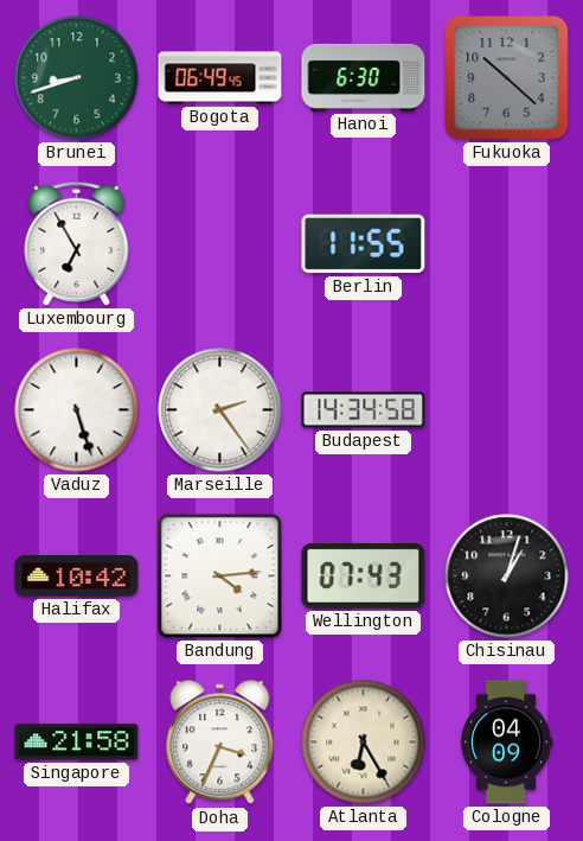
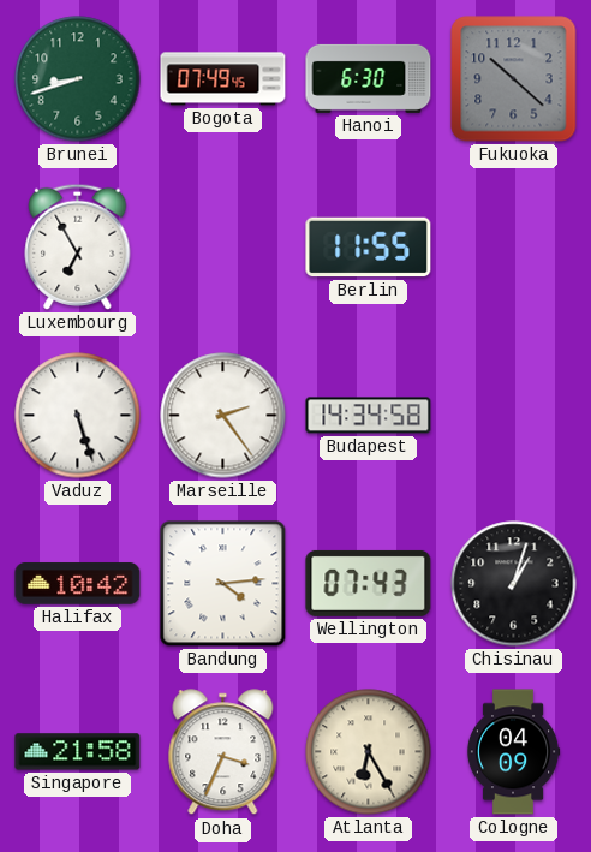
Bogota: 06:49 -> 07:49 (223, 79)
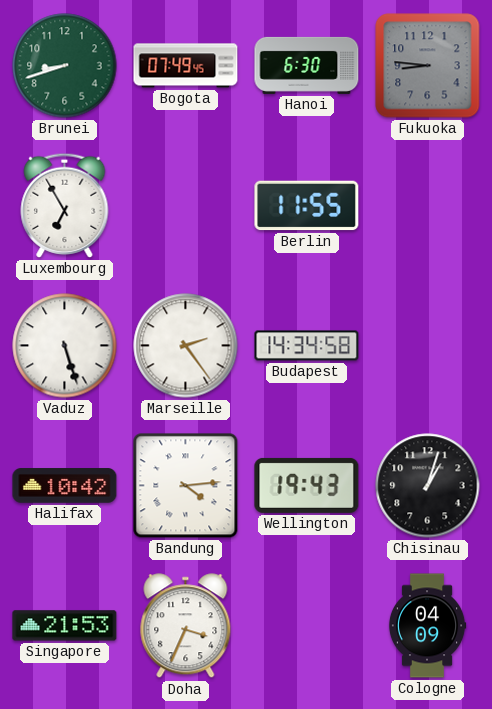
Fukuoka: 10:22 -> 8:46 (428, 66)
Wellington: 07:43 -> 19:43 (307, 485)
Singapore: 21:58 -> 21:53 (65, 626)
Atlanta: 6:25 -> none (369, 752)
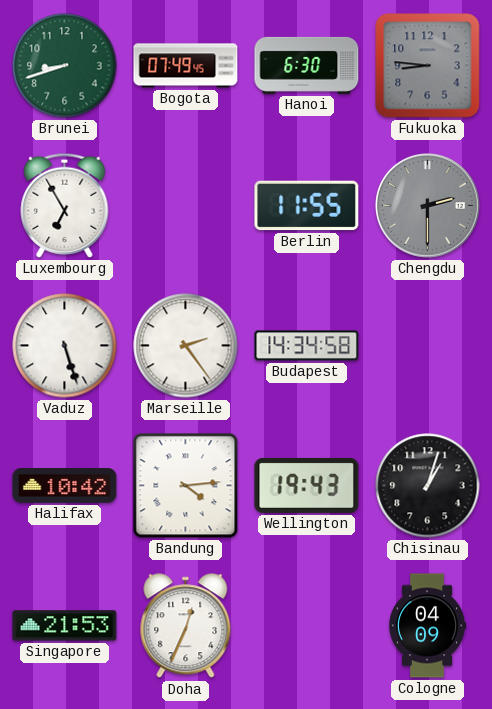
Chengdu: none -> 2:30 (428, 206)
Doha: 3:34 -> 12:34 (186, 626)
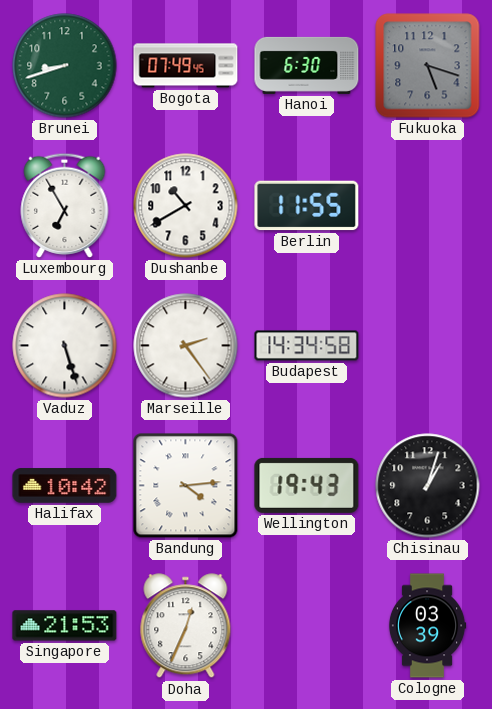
Fukuoka: 8:46 -> 5:18 (428, 66)
Dushanbe: none -> 10:40 (186, 206)
Chengdu: 2:30 -> none (428, 206)
Cologne: 04:09 -> 03:39 (427, 626)
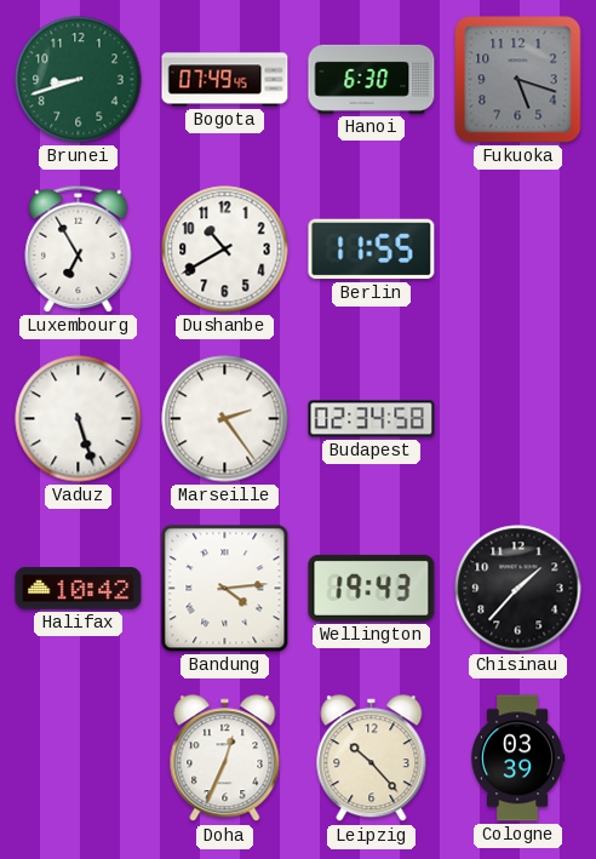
Budapest: 14:34 -> 02:34 (372, 419)
Chisinau: 1:03 -> 1:37 (518, 589)
Singapore: 21:53 -> none (65, 626)
Leipzig: none -> 10:23 (372, 758)
